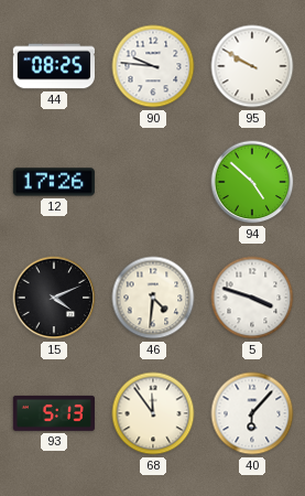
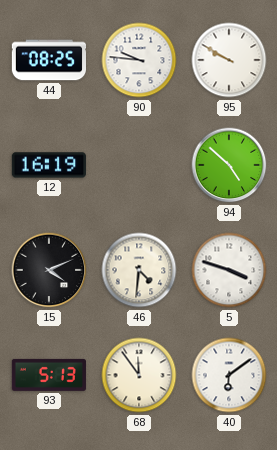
12: 17:26 -> 16:19 (49, 165)
40: 6:07 -> 6:09 (229, 375)
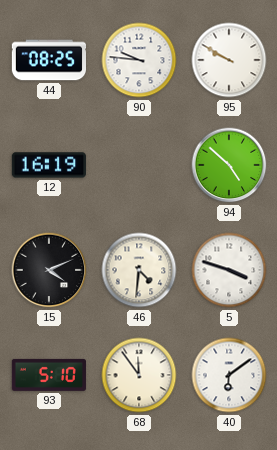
93: 5:13 -> 5:10 (49, 375)
